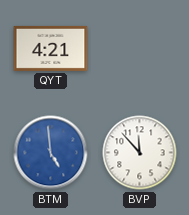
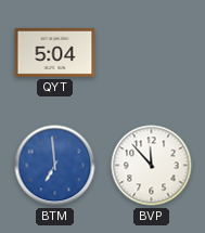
QYT: 4:21 -> 5:04 (55, 52)
BTM: 4:59 -> 6:59 (55, 166)
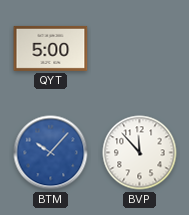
QYT: 5:04 -> 5:00 (51, 48)
BTM: 6:59 -> 10:07 (51, 153)
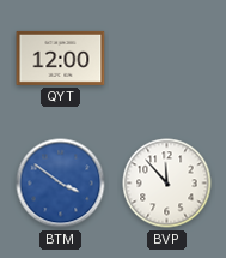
QYT: 5:00 -> 12:00 (61, 58)
BTM: 10:07 -> 3:51 (61, 184)
